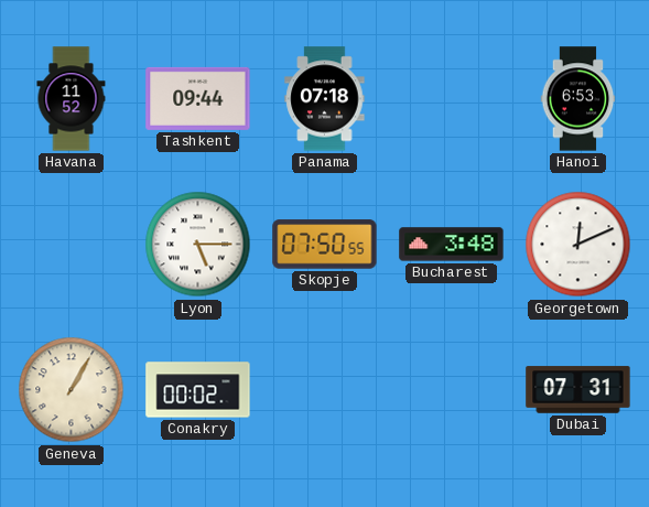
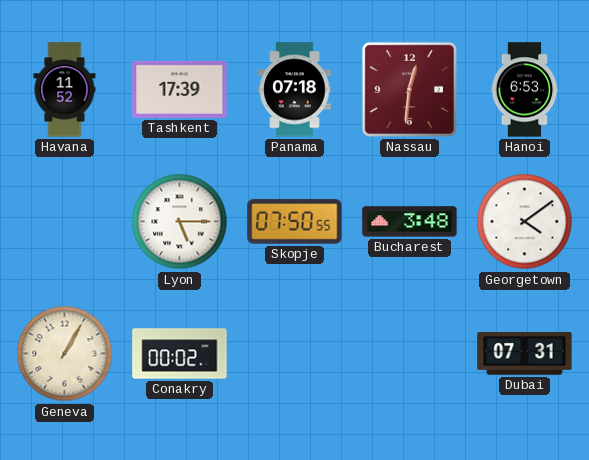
Tashkent: 09:44 -> 17:39 (180, 89)
Nassau: none -> 12:31 (409, 89)
Georgetown: 12:11 -> 4:09 (525, 222)
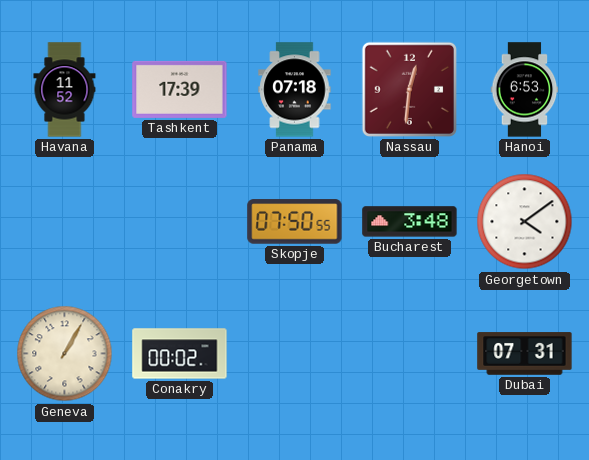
Lyon: 5:15 -> none (180, 222)
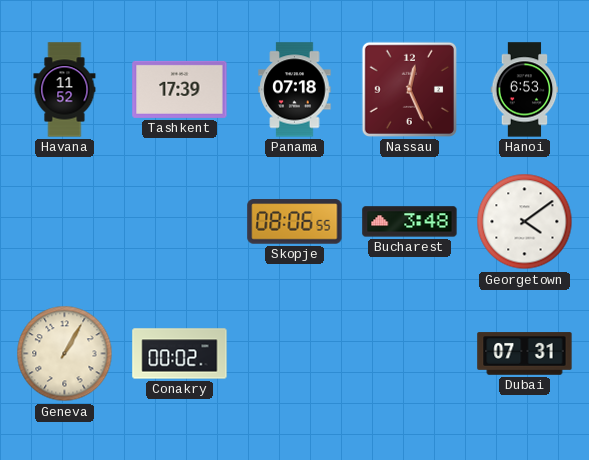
Nassau: 12:31 -> 12:26 (409, 89)
Skopje: 07:50 -> 08:06 (295, 222)
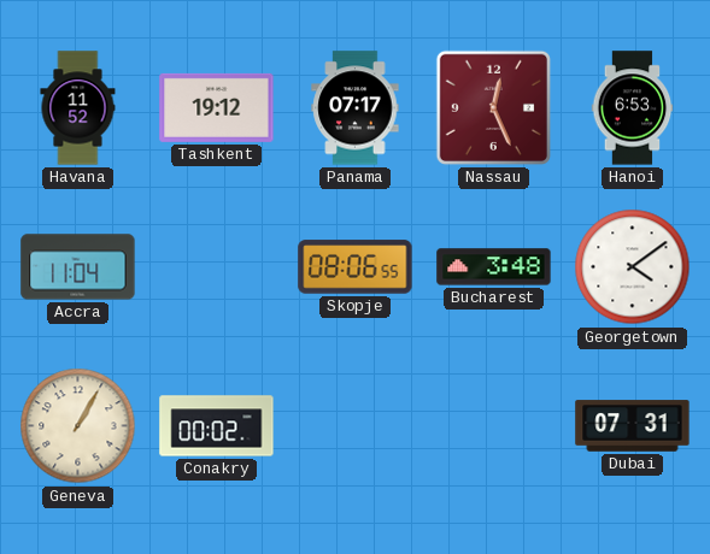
Tashkent: 17:39 -> 19:12 (217, 107)
Panama: 07:18 -> 07:17 (356, 108)
Accra: none -> 11:04 (78, 267)
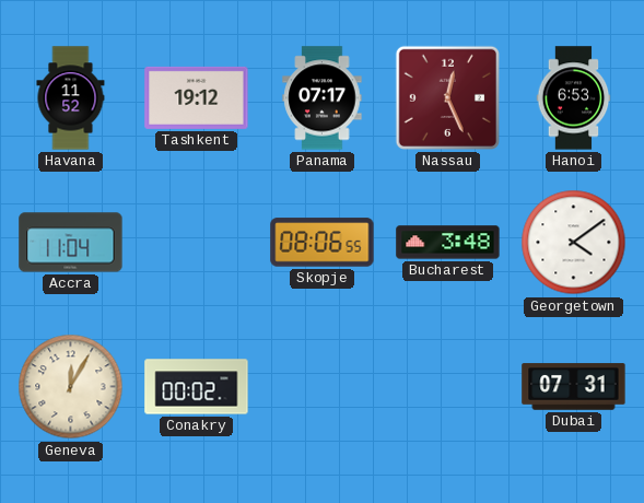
Geneva: 1:05 -> 12:05 (71, 387)
